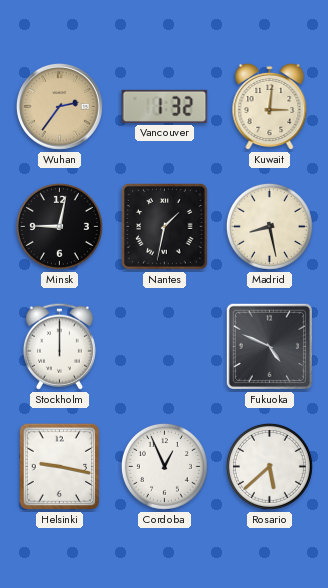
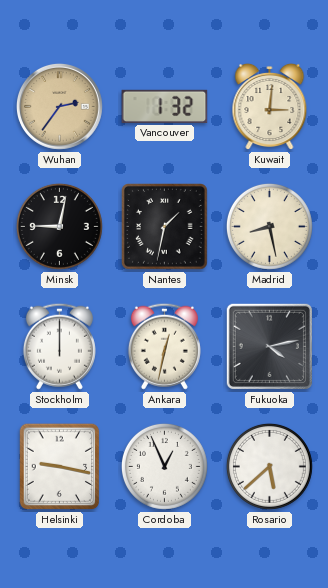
Ankara: none -> 12:32 (164, 346)
Fukuoka: 4:49 -> 4:13 (269, 346)
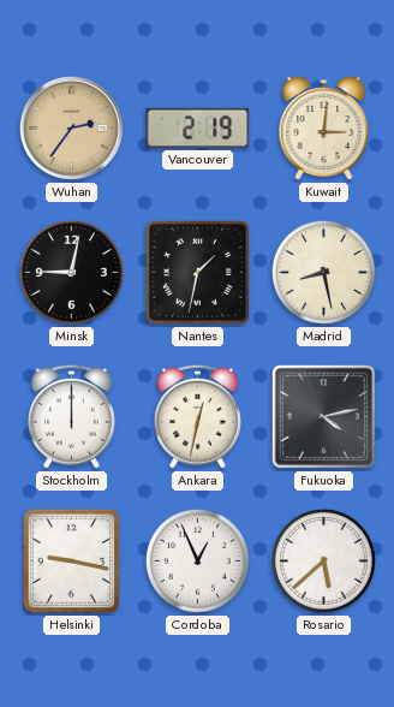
Vancouver: 1:32 -> 2:19 (198, 127)
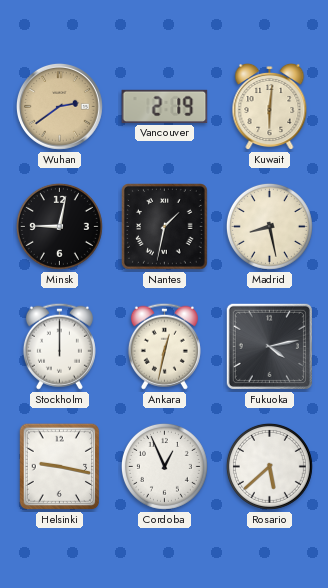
Wuhan: 2:36 -> 2:39 (60, 107)
Kuwait: 3:01 -> 6:01 (270, 107)
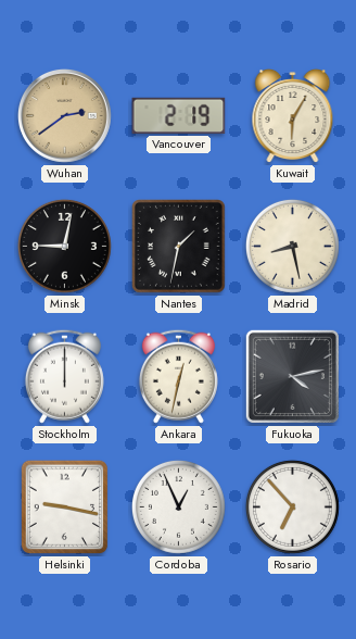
Kuwait: 6:01 -> 6:05 (293, 116)
Rosario: 5:38 -> 6:53 (292, 506)
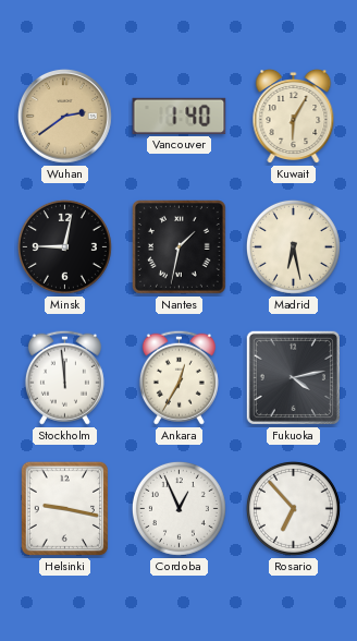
Vancouver: 2:19 -> 1:40 (180, 116)
Madrid: 8:28 -> 6:28 (293, 246)
Stockholm: 12:00 -> 11:59 (64, 377)
Ankara: 12:32 -> 12:35 (178, 377)
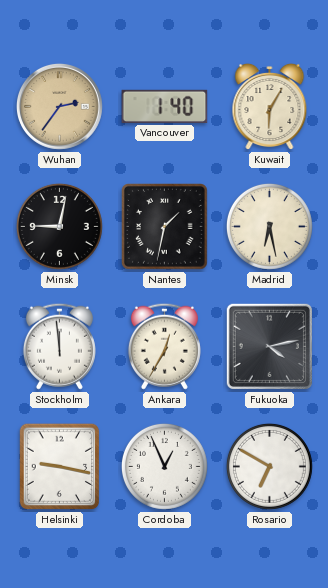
Wuhan: 2:39 -> 2:36 (60, 107)
Rosario: 6:53 -> 6:50 (269, 466)
